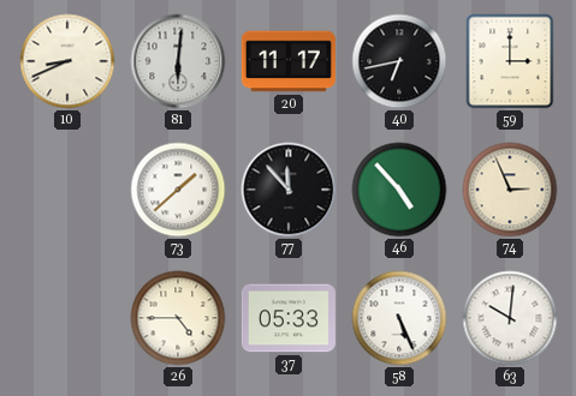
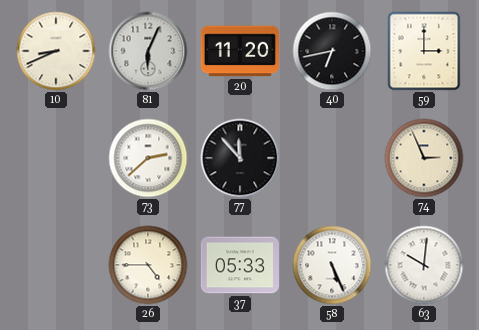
81: 6:01 -> 6:04 (148, 51)
20: 11:17 -> 11:20 (240, 51)
73: 1:38 -> 2:38 (148, 158)
46: 4:53 -> none (399, 190)
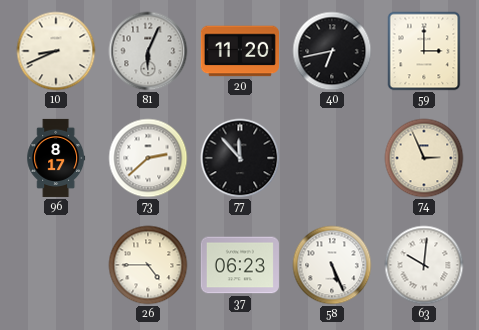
96: none -> 8:17 (56, 158)
37: 05:33 -> 06:23 (240, 265)
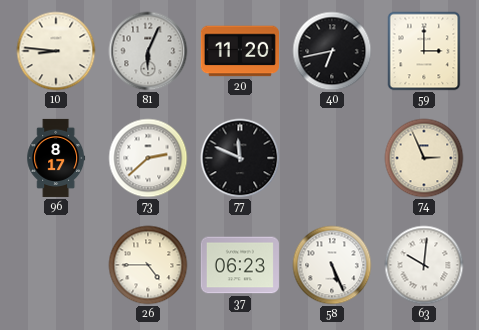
10: 8:41 -> 8:46 (56, 51)
77: 11:53 -> 11:49 (240, 158)
